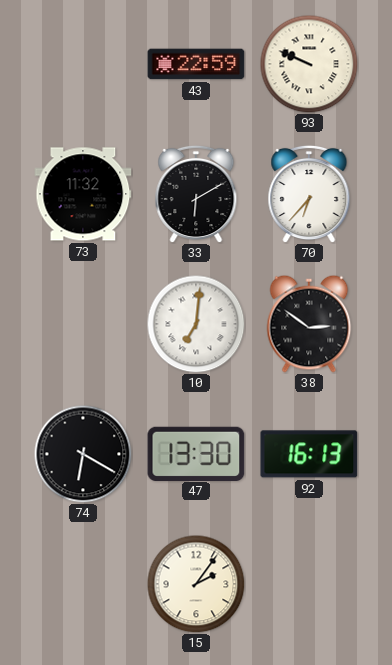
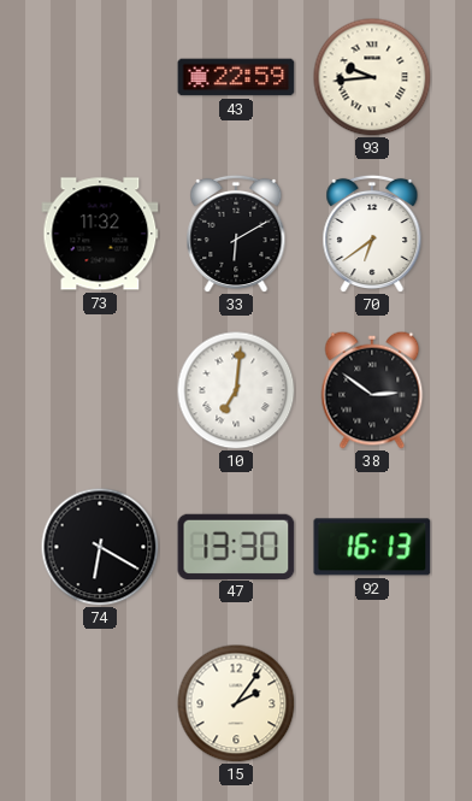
93: 9:49 -> 9:44 (372, 77)
70: 6:37 -> 6:39 (372, 234)
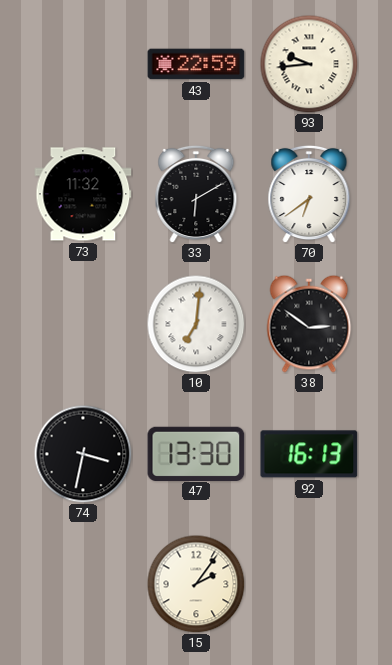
74: 6:20 -> 3:32 (83, 454)
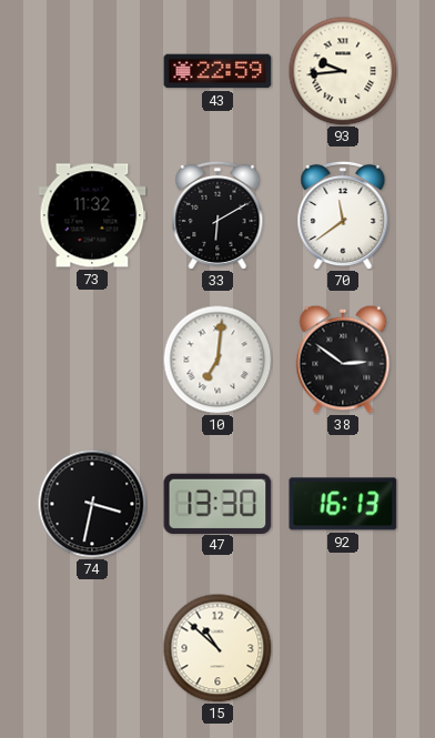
70: 6:39 -> 11:39 (343, 215)
15: 2:06 -> 10:52 (217, 648)
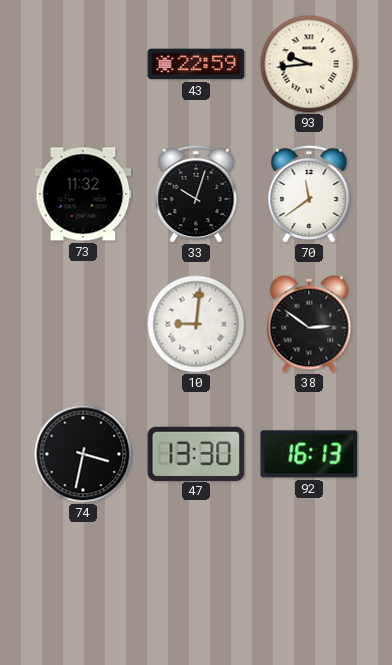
33: 6:10 -> 10:03 (196, 194)
10: 7:01 -> 9:01 (196, 324)
15: 10:52 -> none (217, 648)
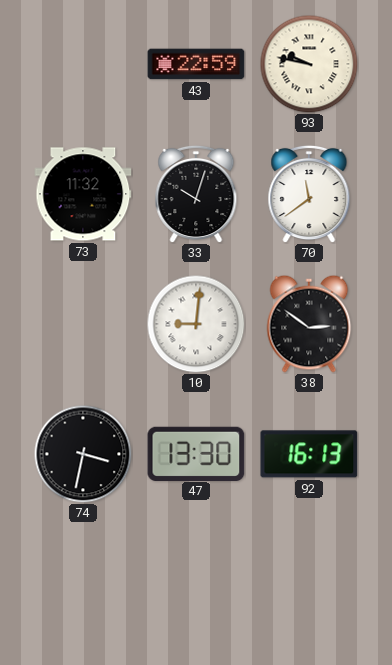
93: 9:44 -> 9:47 (309, 64)
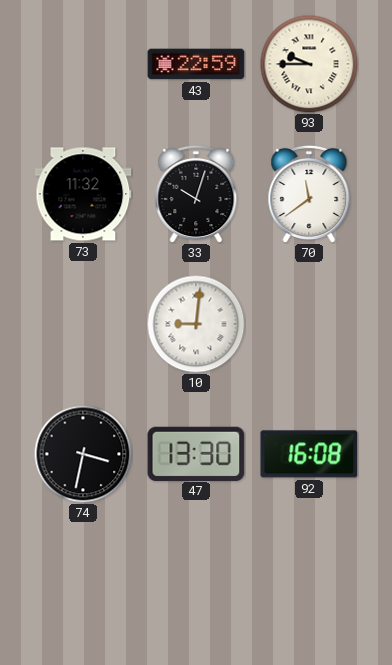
93: 9:47 -> 9:45 (309, 64)
38: 2:51 -> none (309, 324)
92: 16:13 -> 16:08 (309, 454)
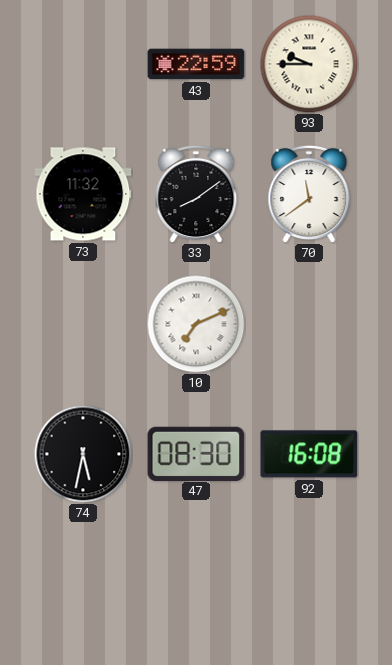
33: 10:03 -> 8:09 (196, 194)
10: 9:01 -> 7:11 (196, 324)
74: 3:32 -> 5:32 (83, 454)
47: 13:30 -> 08:30 (196, 453)
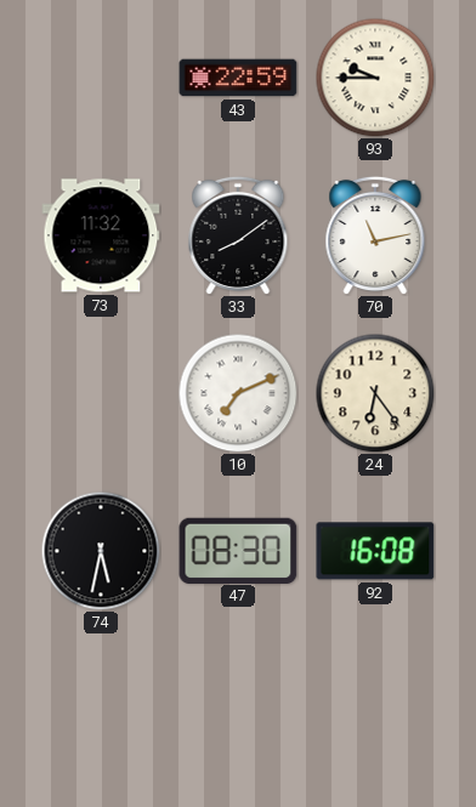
70: 11:39 -> 11:13 (375, 235)
24: none -> 6:24 (375, 393)
